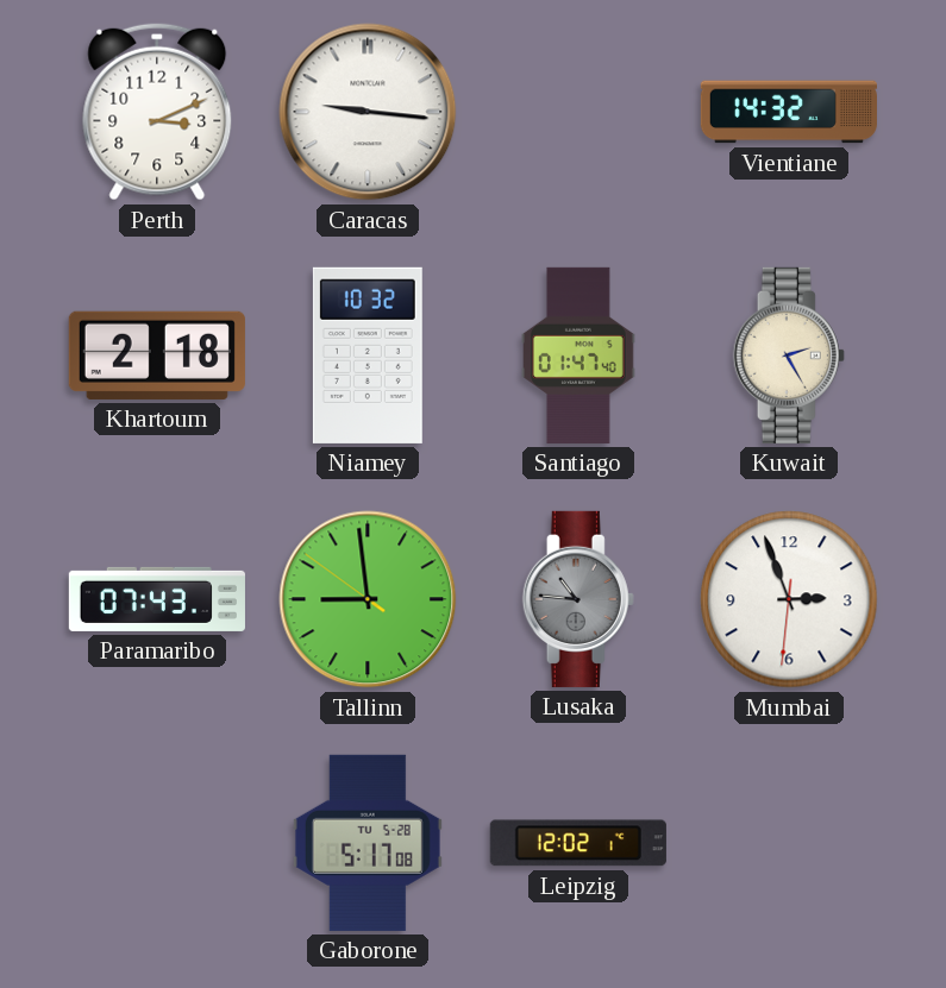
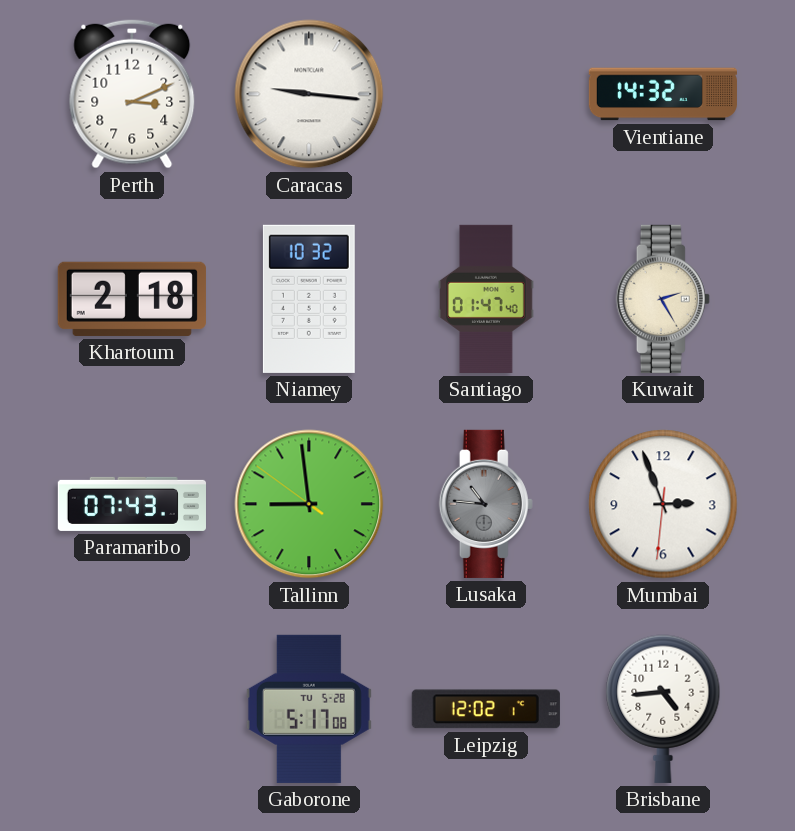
Brisbane: none -> 4:44 (663, 709)
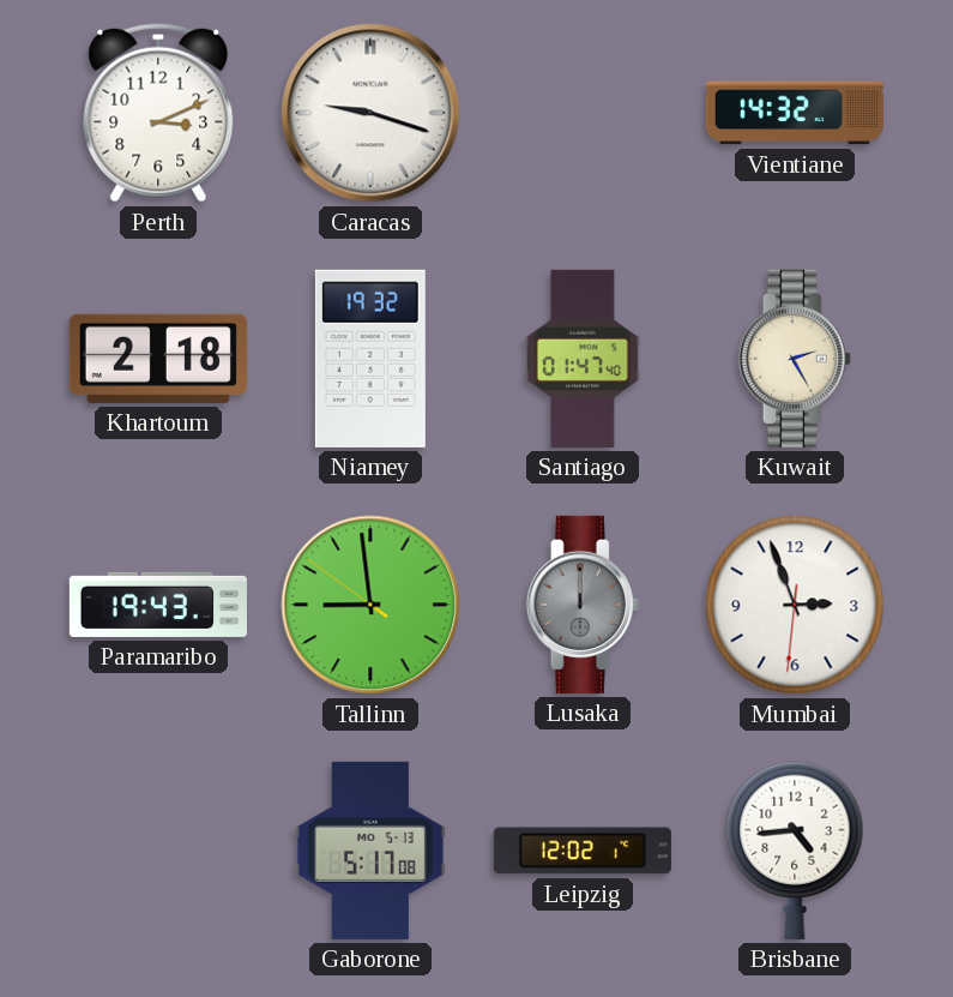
Caracas: 9:16 -> 9:18 (370, 113)
Niamey: 10:32 -> 19:32 (370, 359)
Paramaribo: 07:43 -> 19:43 (158, 605)
Lusaka: 10:46 -> 12:00 (583, 605)
Gaborone date: TU 5-28 -> MO 5-13 (370, 851)
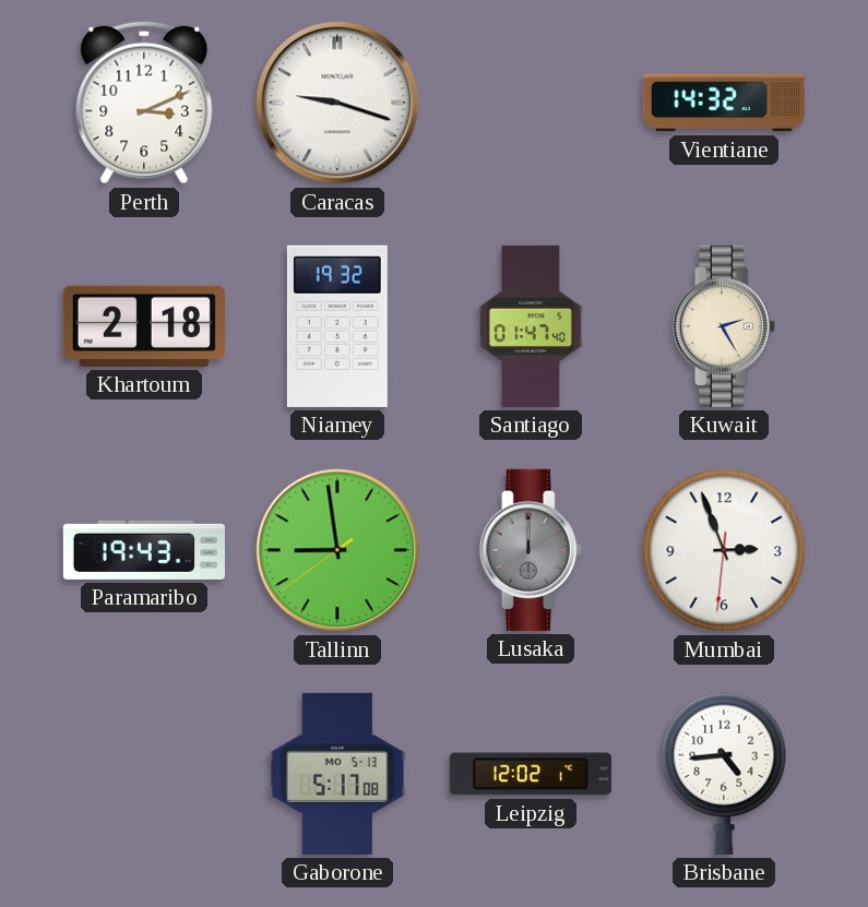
Tallinn: 8:58:51 -> 8:58:39 (337, 550)
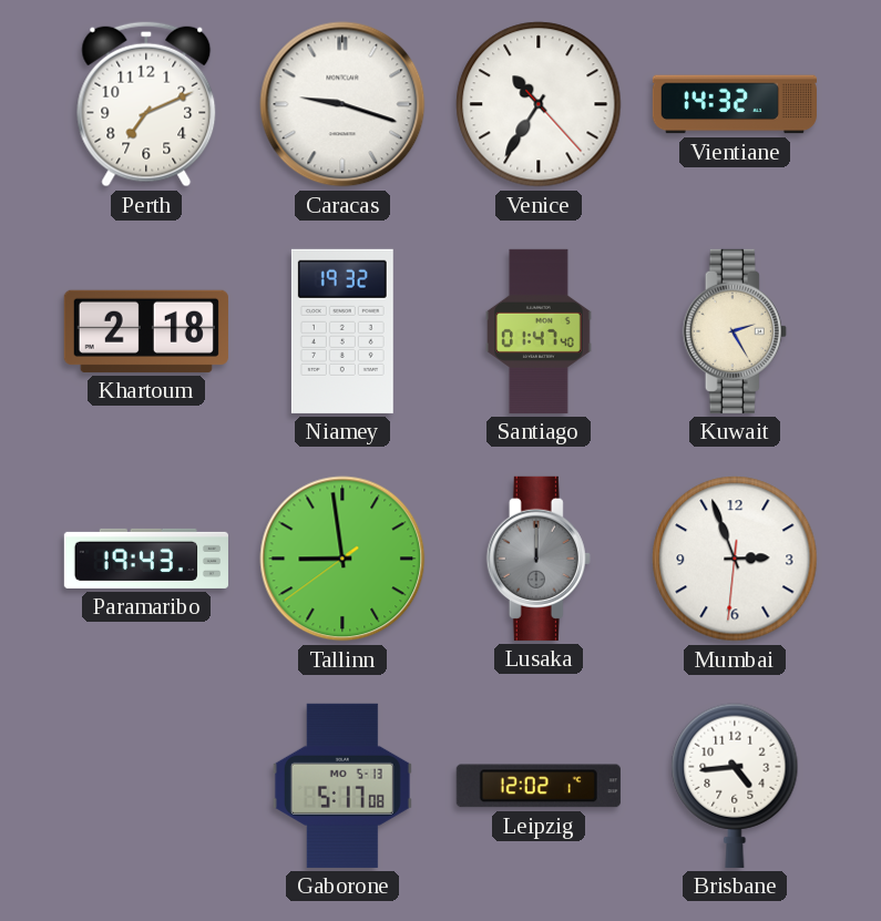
Perth: 3:11 -> 7:11 (146, 104)
Venice: none -> 10:35 (539, 104)
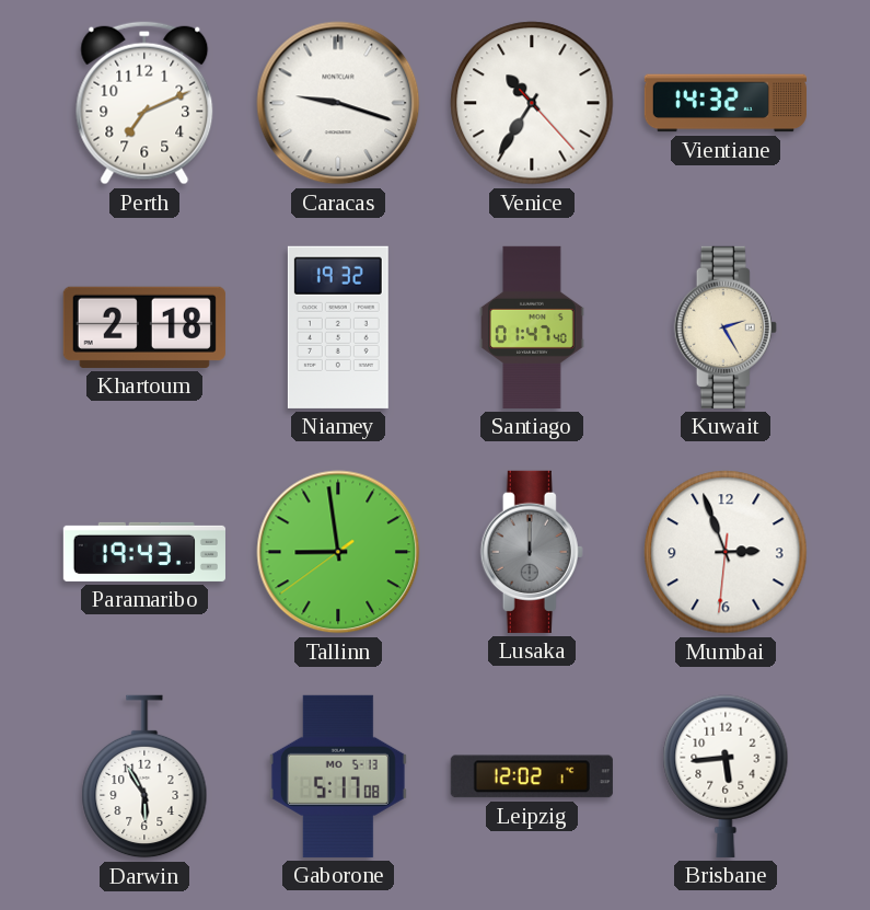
Darwin: none -> 5:55 (144, 776)
Brisbane: 4:44 -> 5:44 (726, 776)
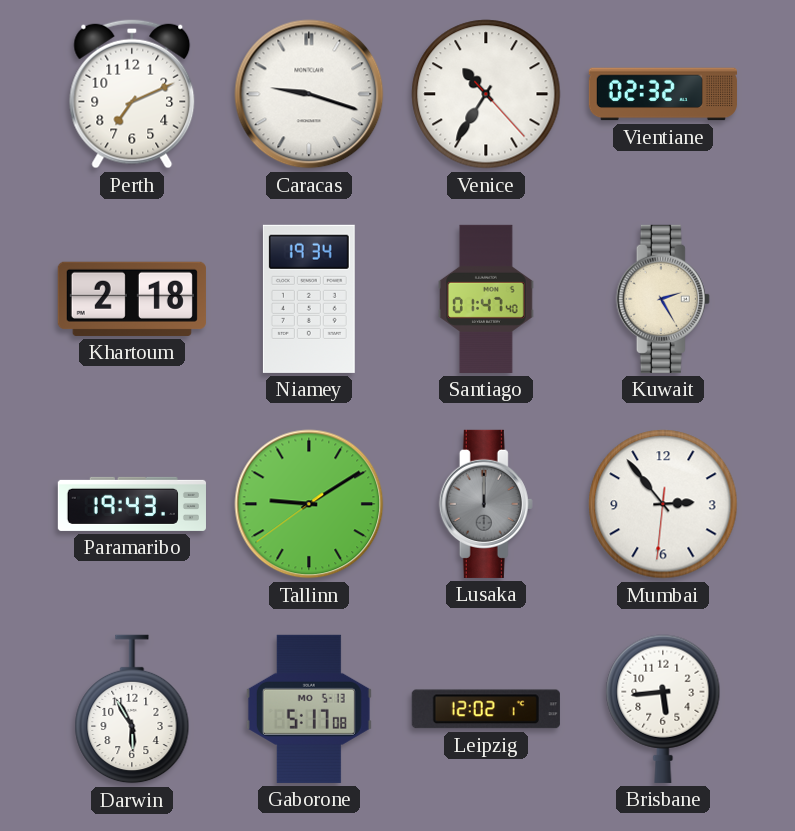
Vientiane: 14:32 -> 02:32 (663, 94)
Niamey: 19:32 -> 19:34 (309, 299)
Tallinn: 8:58 -> 9:09 (309, 504)
Mumbai: 2:56 -> 2:53 (663, 504)
